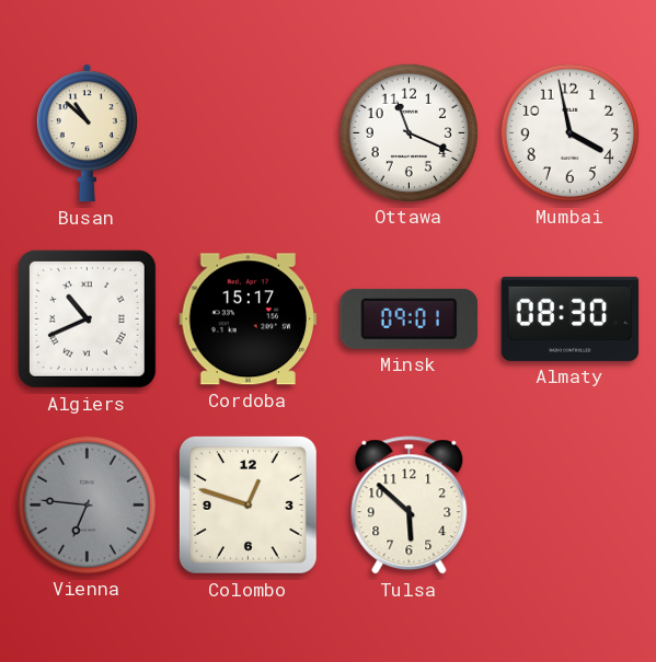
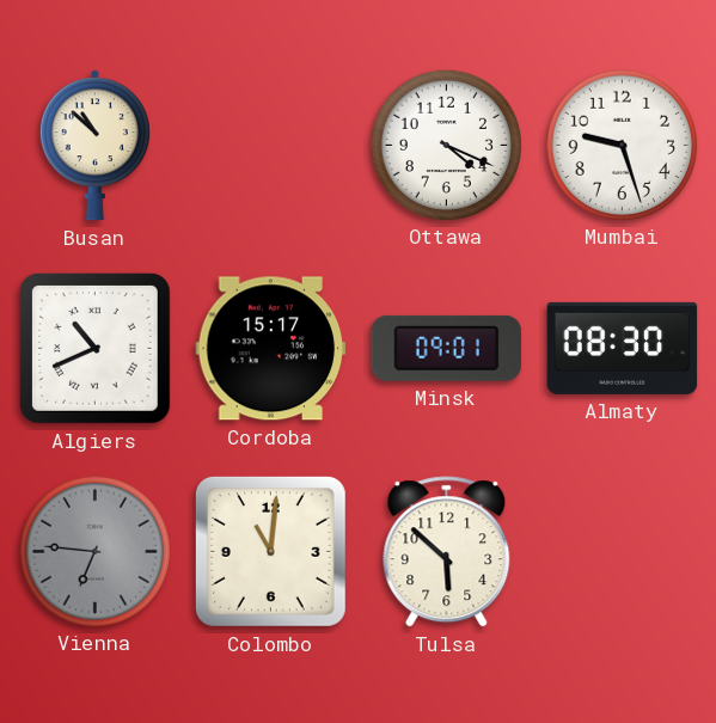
Ottawa: 11:19 -> 4:19 (446, 145)
Mumbai: 3:58 -> 9:27 (622, 145)
Colombo: 12:48 -> 11:01 (270, 551)
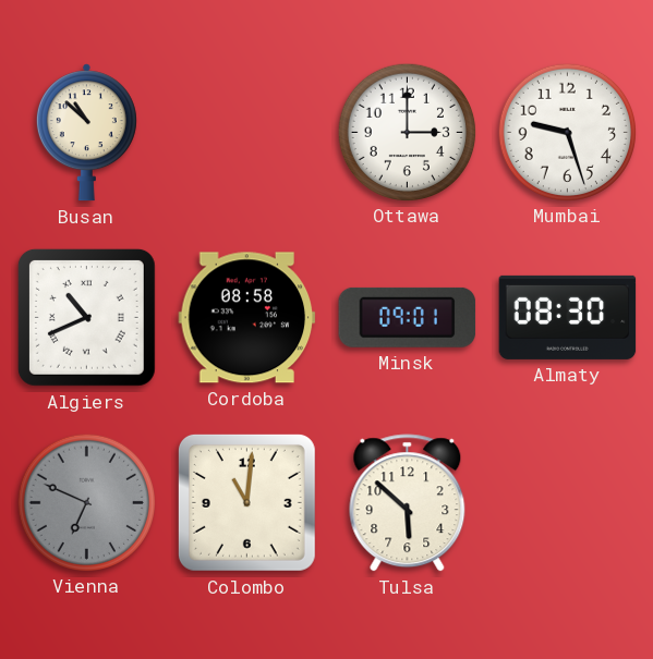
Ottawa: 4:19 -> 3:00 (407, 132)
Cordoba: 15:17 -> 08:58 (247, 318)
Vienna: 6:46 -> 6:49 (86, 502)
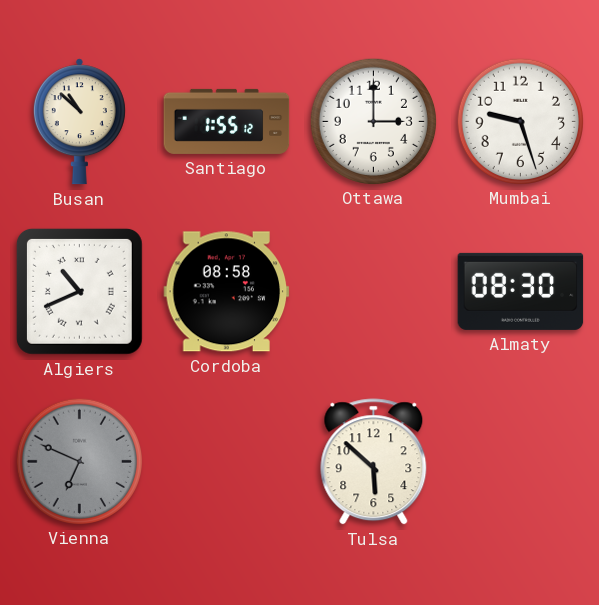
Santiago: none -> 1:55 (227, 121)
Minsk: 09:01 -> none (408, 317)
Colombo: 11:01 -> none (246, 502)
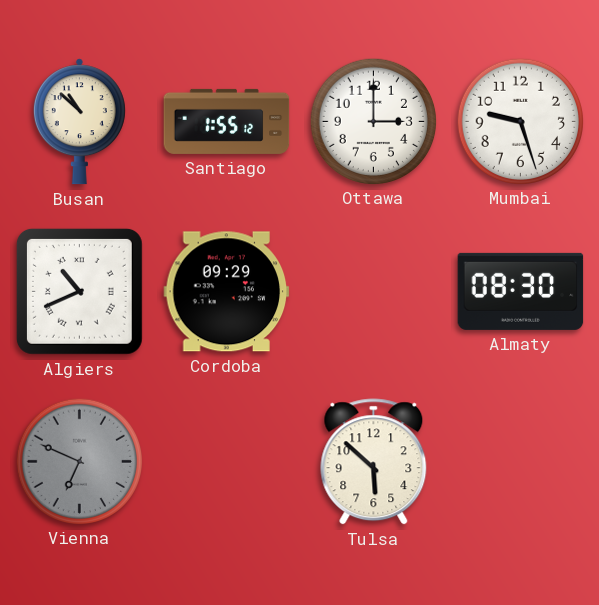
Cordoba: 08:58 -> 09:29 (227, 292)
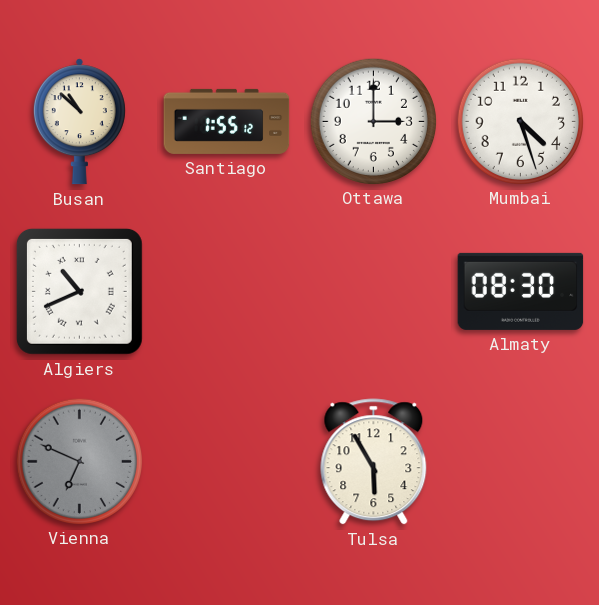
Mumbai: 9:27 -> 4:27 (520, 121)
Cordoba: 09:29 -> none (227, 292)
Tulsa: 5:52 -> 5:55 (374, 462)
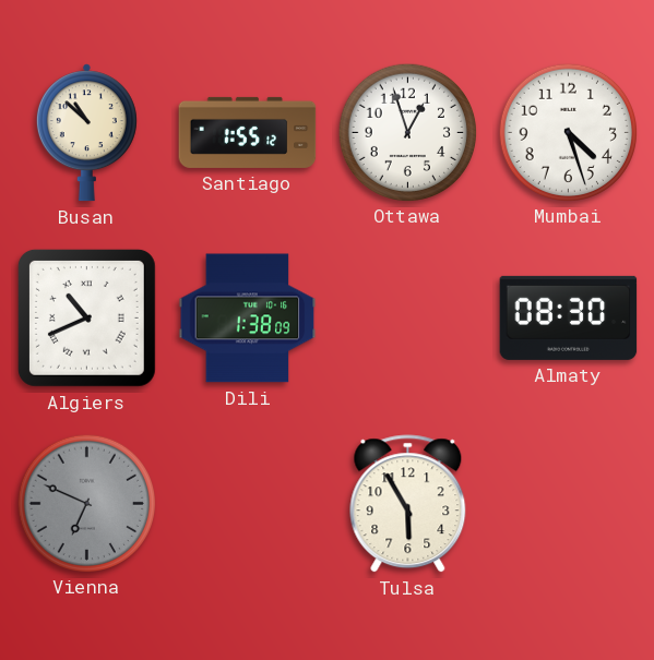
Ottawa: 3:00 -> 12:57 (407, 132)
Dili: none -> 1:38 (248, 319)
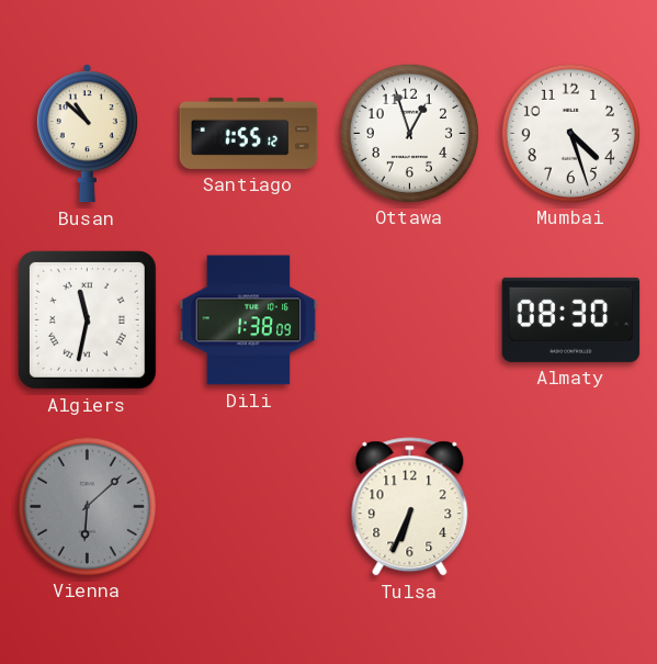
Algiers: 10:41 -> 11:32 (87, 319)
Vienna: 6:49 -> 6:08 (87, 506)
Tulsa: 5:55 -> 6:34 (410, 507)
